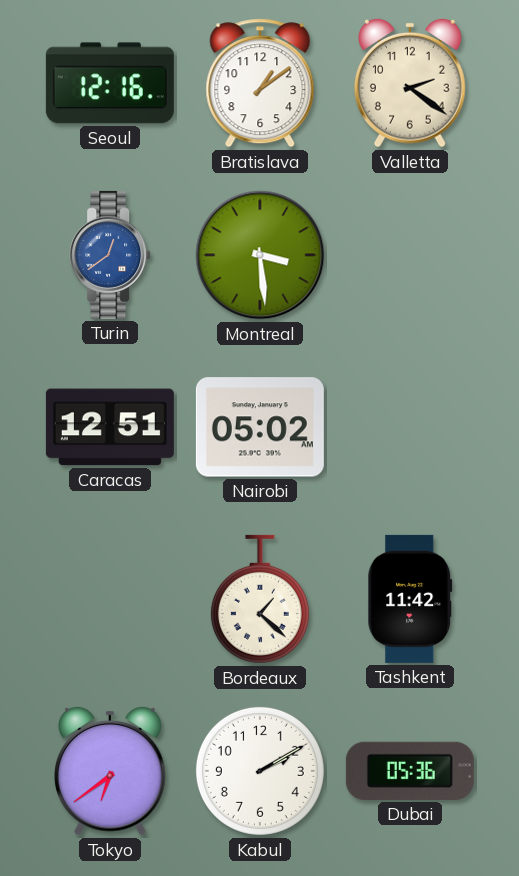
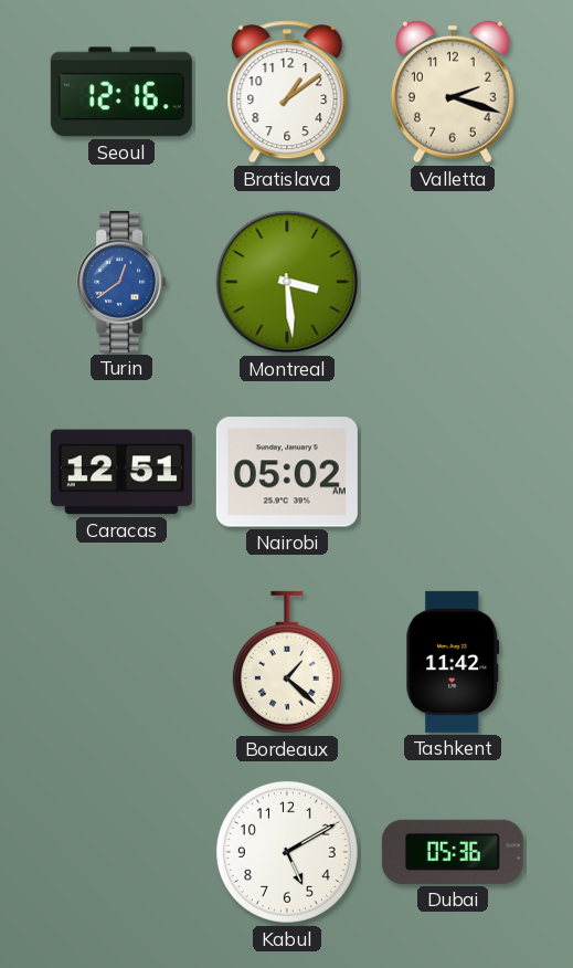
Valletta: 2:21 -> 2:18 (453, 92)
Tokyo: 6:39 -> none (110, 771)
Kabul: 2:10 -> 5:10 (287, 852)
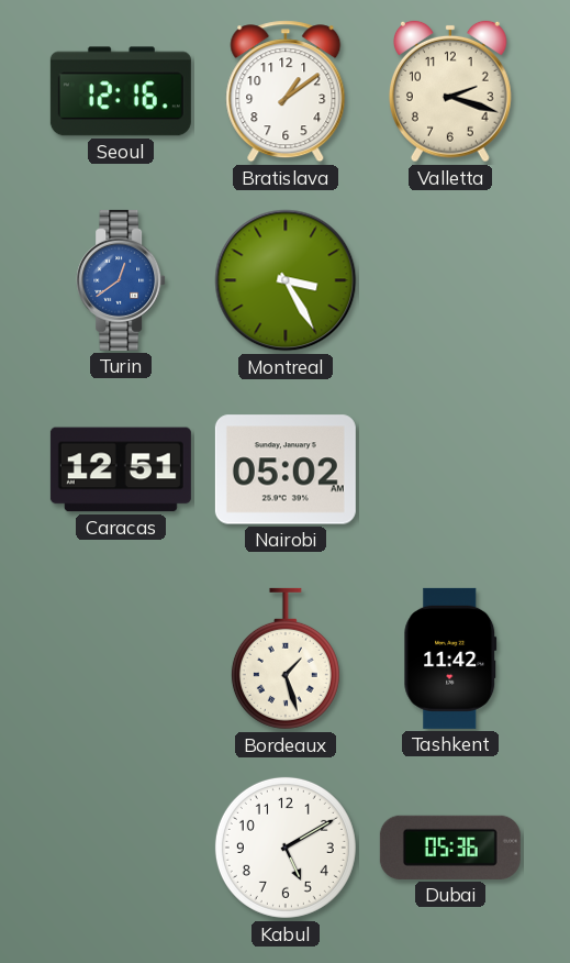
Montreal: 3:29 -> 3:25 (286, 280)
Bordeaux: 1:22 -> 1:27 (286, 658)
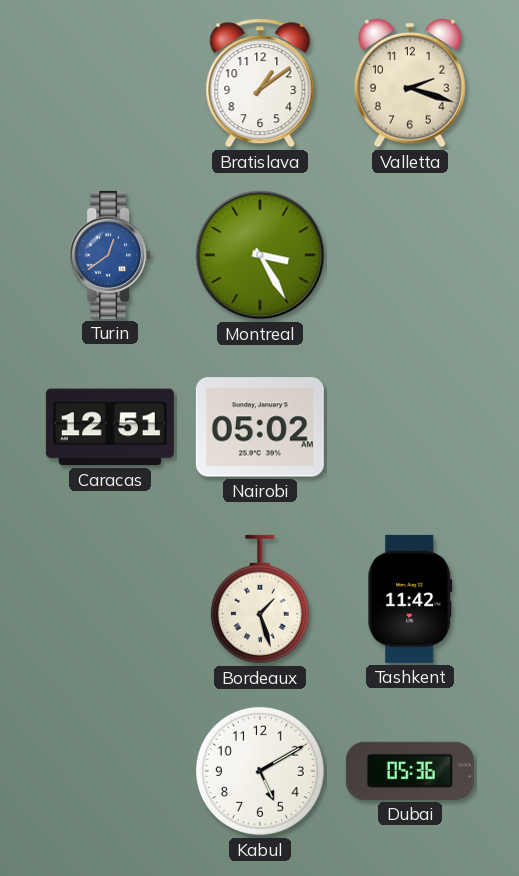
Seoul: 12:16 -> none (121, 91)
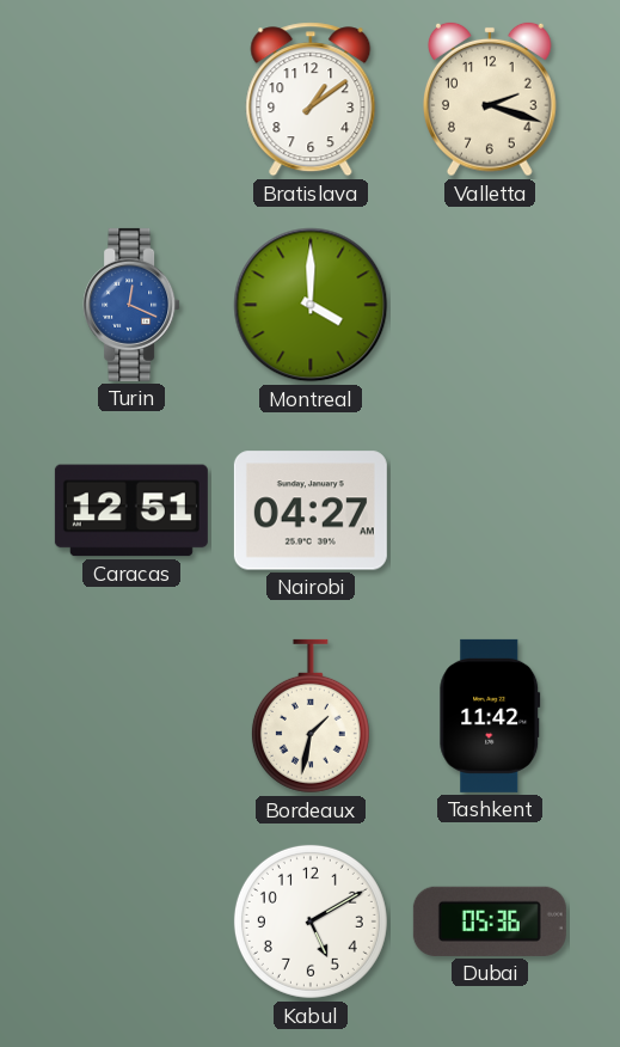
Turin: 12:39 -> 12:19 (131, 305)
Montreal: 3:25 -> 4:00 (311, 305)
Nairobi: 05:02 -> 04:27 (311, 510)
Bordeaux: 1:27 -> 1:32 (311, 716)
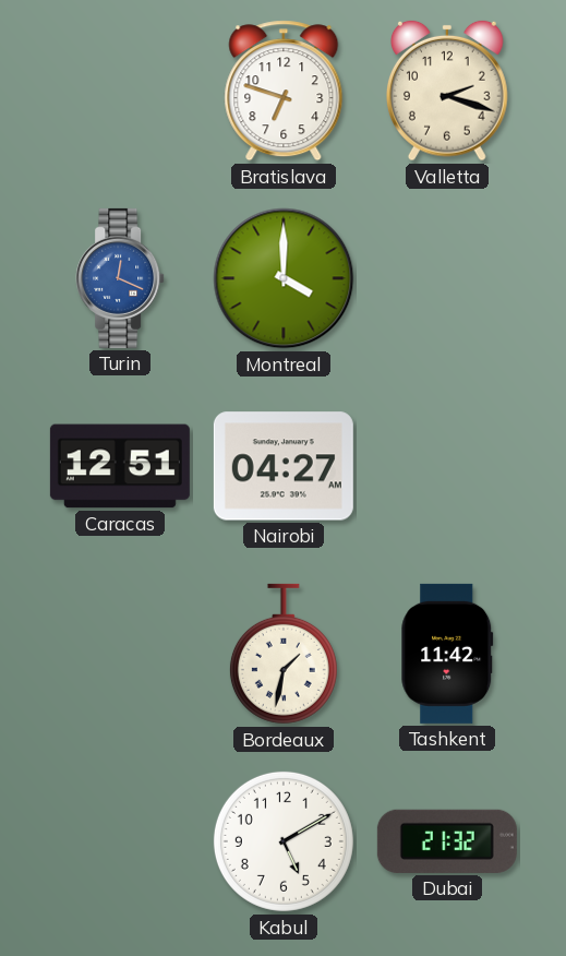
Bratislava: 1:09 -> 6:48 (284, 91)
Dubai: 05:36 -> 21:32 (447, 841)
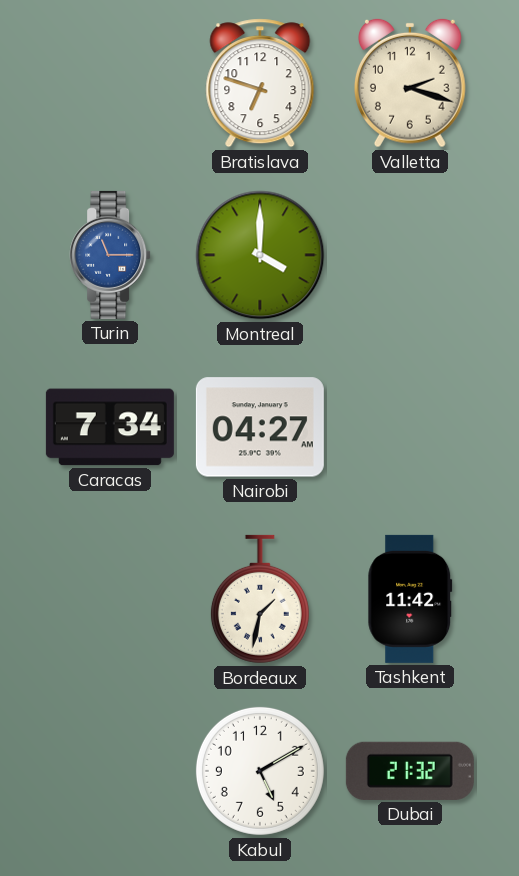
Turin: 12:19 -> 11:15 (110, 255)
Caracas: 12:51 -> 7:34 (110, 427)
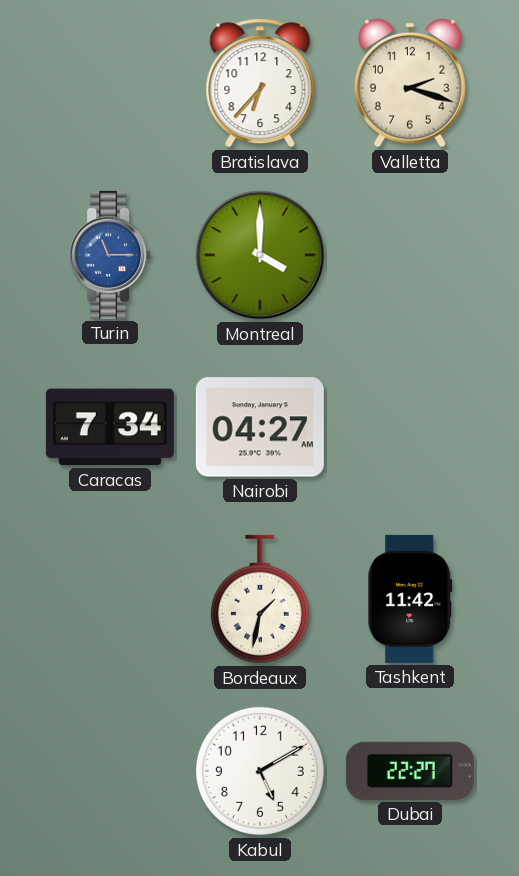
Bratislava: 6:48 -> 6:37 (260, 83)
Dubai: 21:32 -> 22:27 (410, 771)
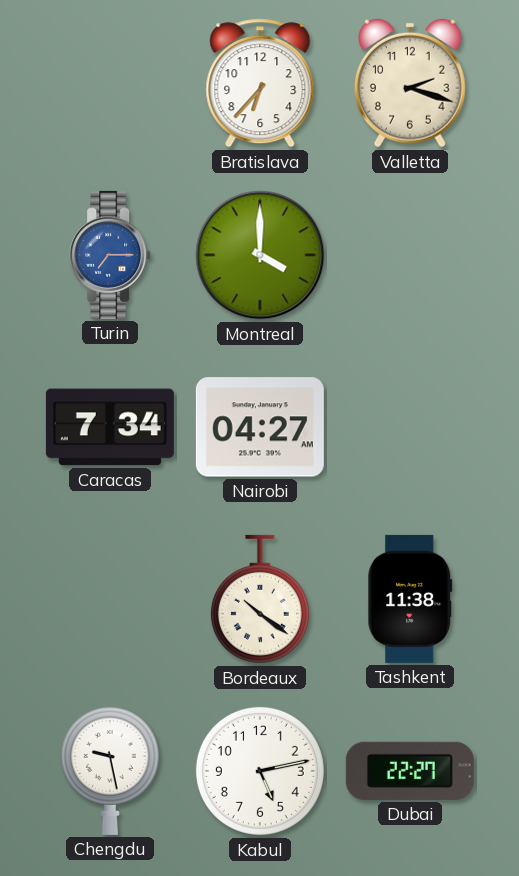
Turin: 11:15 -> 7:15 (110, 255)
Bordeaux: 1:32 -> 10:21 (260, 599)
Tashkent: 11:42 -> 11:38 (410, 599)
Chengdu: none -> 9:28 (110, 770)
Kabul: 5:10 -> 5:13 (260, 771)
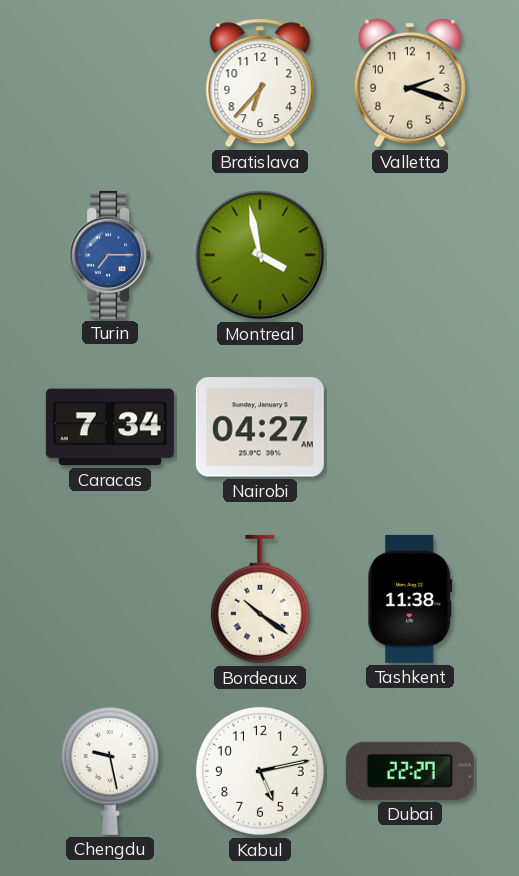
Montreal: 4:00 -> 3:58 (260, 255)
